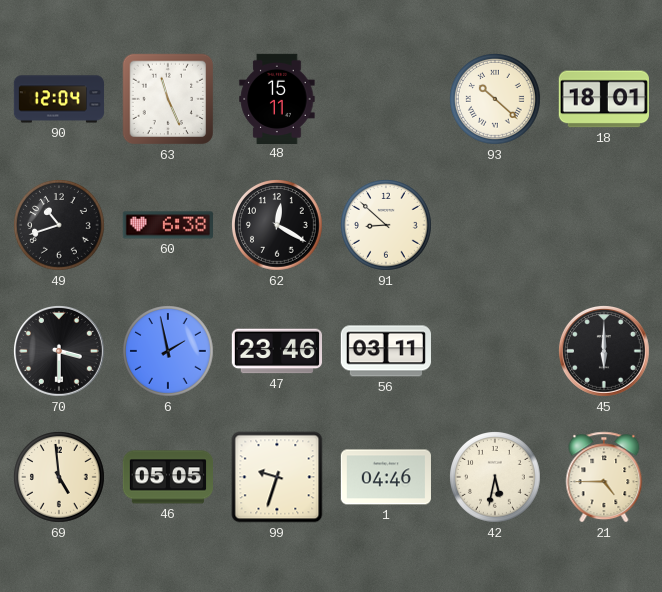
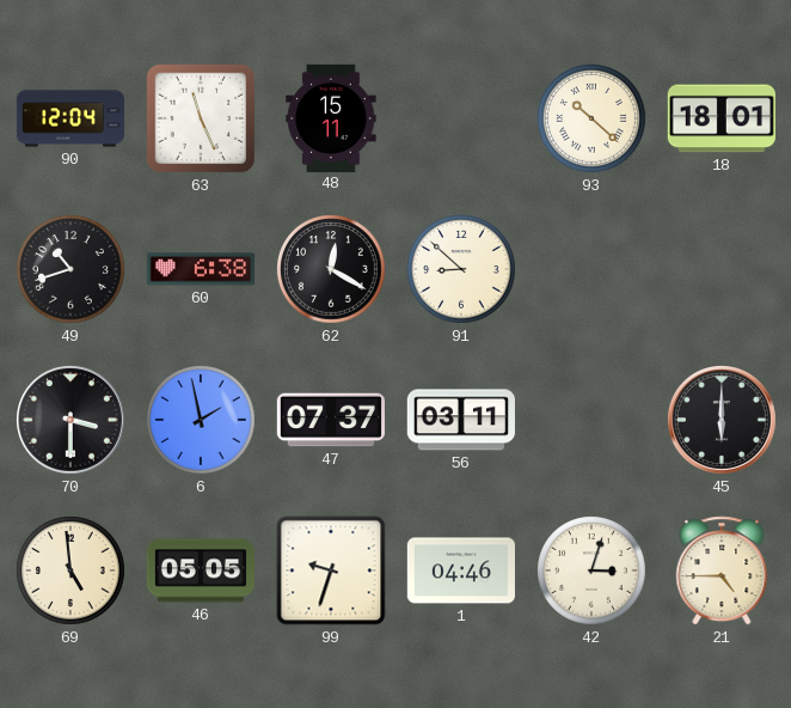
47: 23:46 -> 07:37 (330, 420)
42: 5:32 -> 3:03 (593, 572)
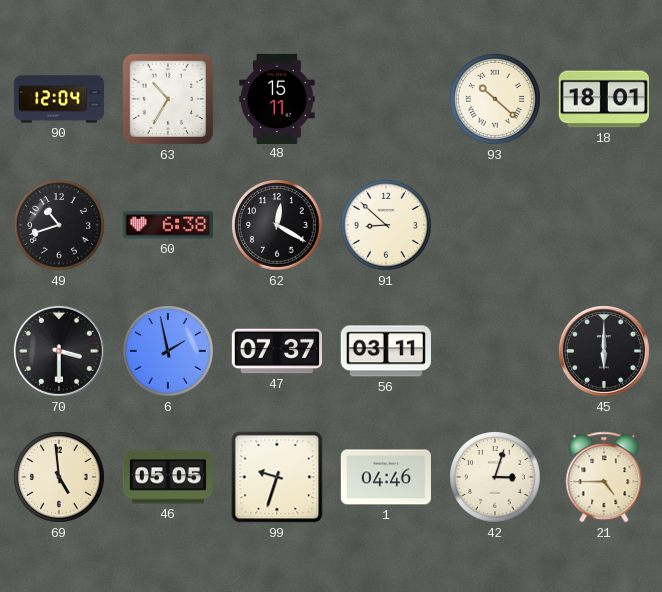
63: 11:26 -> 10:35 (168, 99)
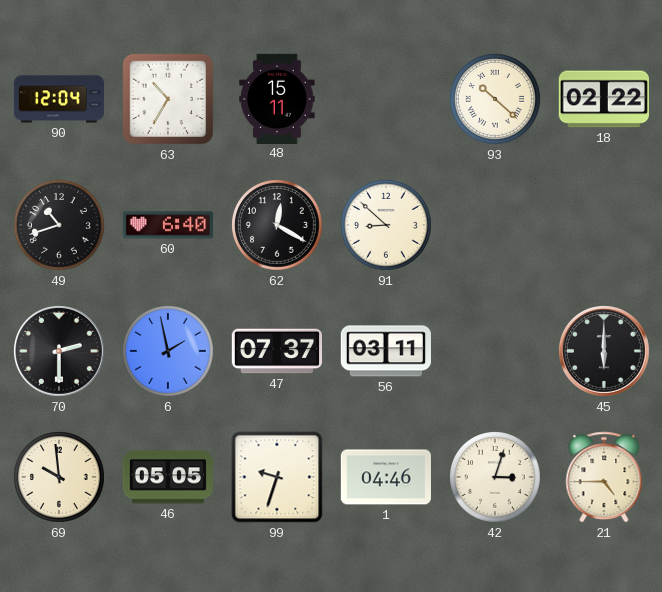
18: 18:01 -> 02:22 (604, 99)
60: 6:38 -> 6:40 (167, 225)
70: 3:30 -> 2:30 (60, 352)
69: 4:59 -> 9:59 (60, 478)
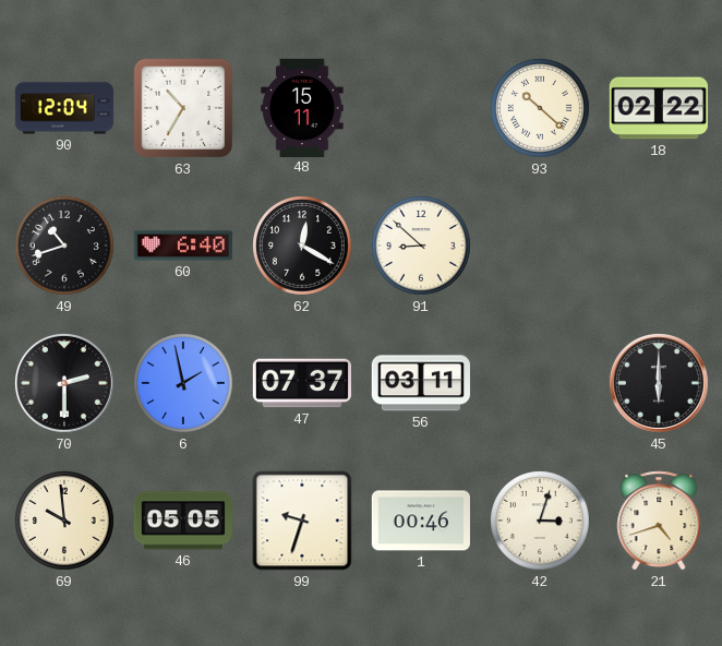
1: 04:46 -> 00:46 (420, 521)
21: 4:45 -> 4:42 (659, 521)
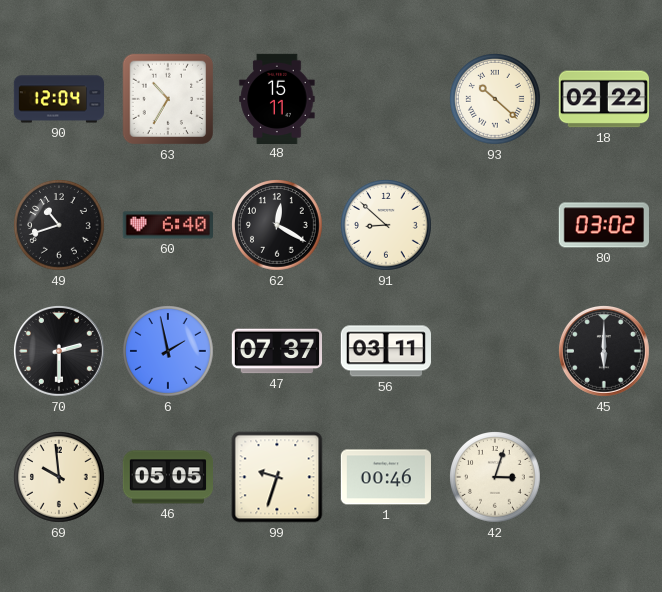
80: none -> 03:02 (604, 225)
21: 4:42 -> none (659, 521)
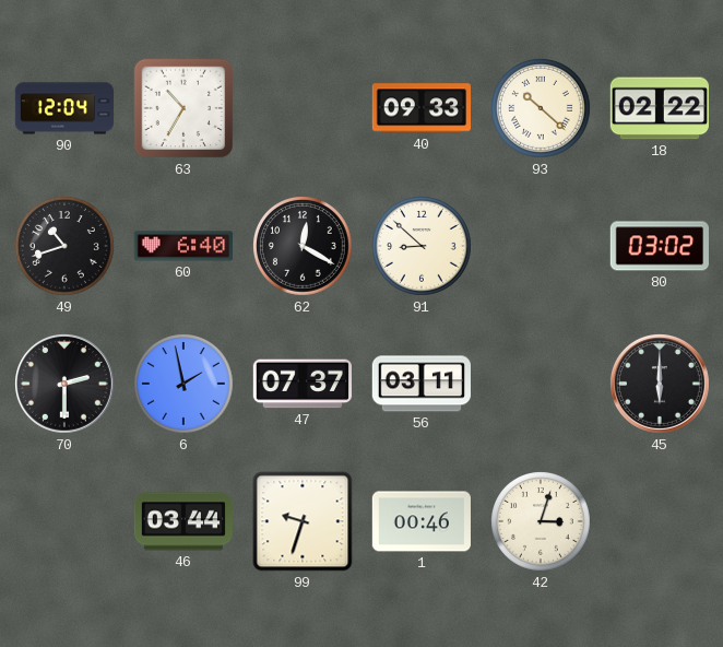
48: 15:11 -> none (277, 98)
40: none -> 09:33 (420, 108)
69: 9:59 -> none (60, 478)
46: 05:05 -> 03:44 (182, 521)
